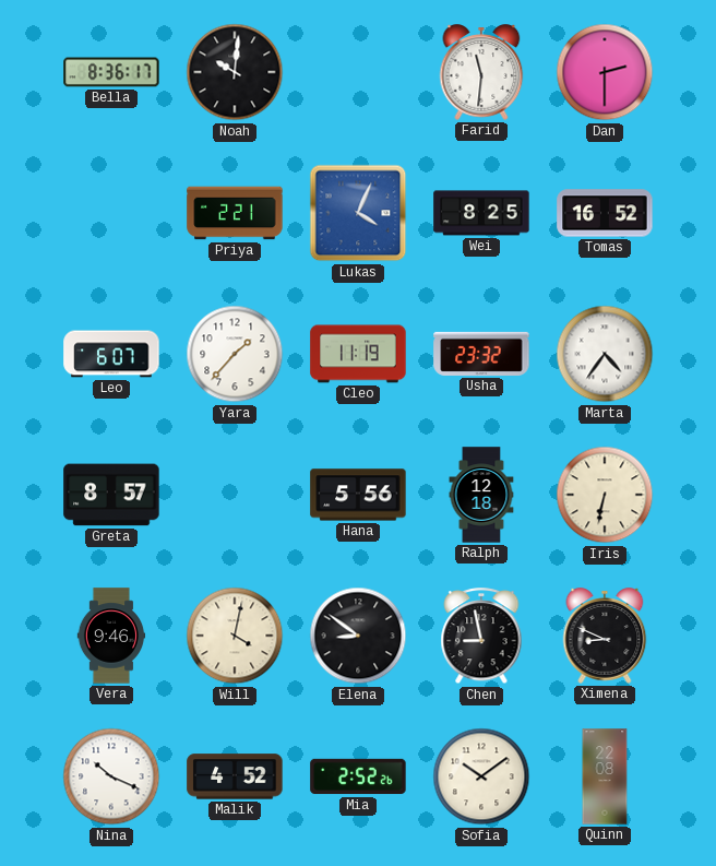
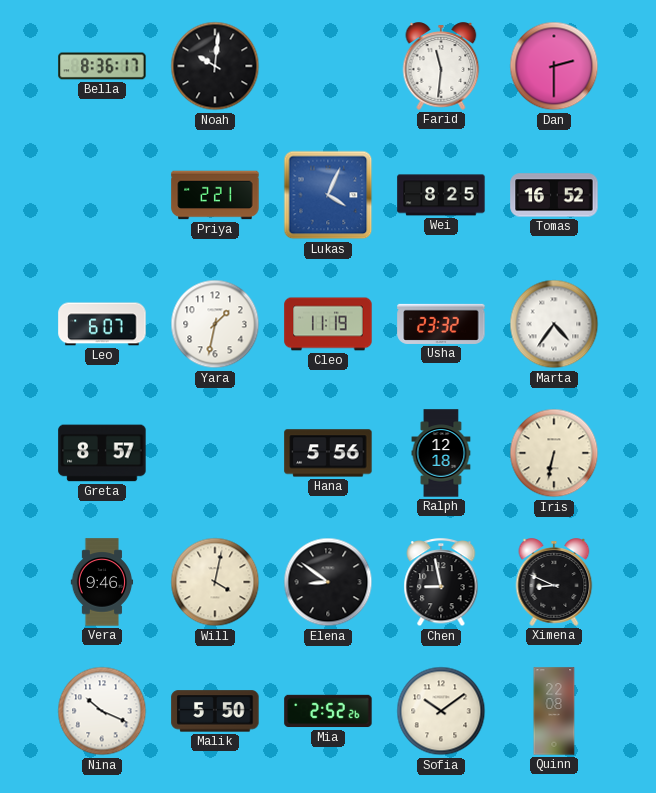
Yara: 1:37 -> 1:32 (215, 324)
Malik: 4:52 -> 5:50 (215, 711)
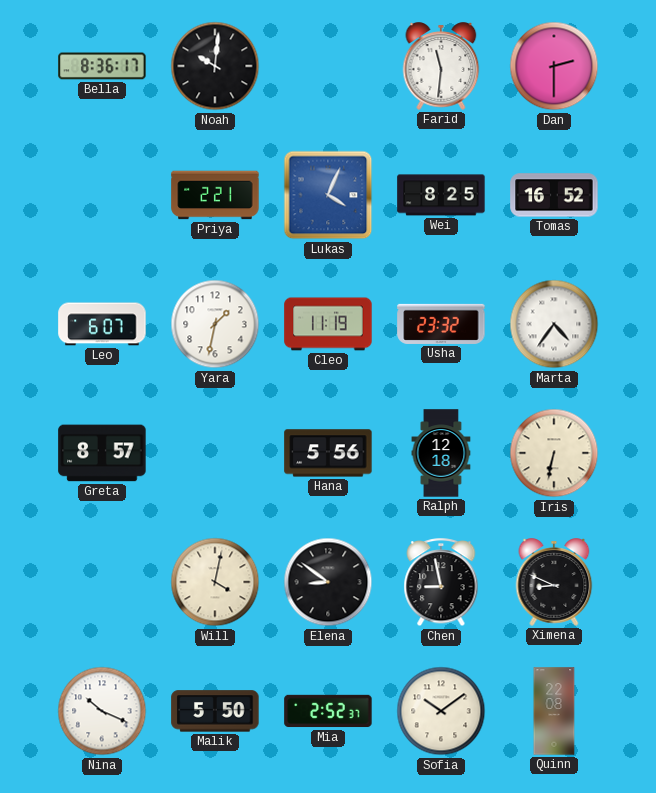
Vera: 9:46 -> none (102, 582)
Mia: 2:52:26 -> 2:52:37 (328, 711)
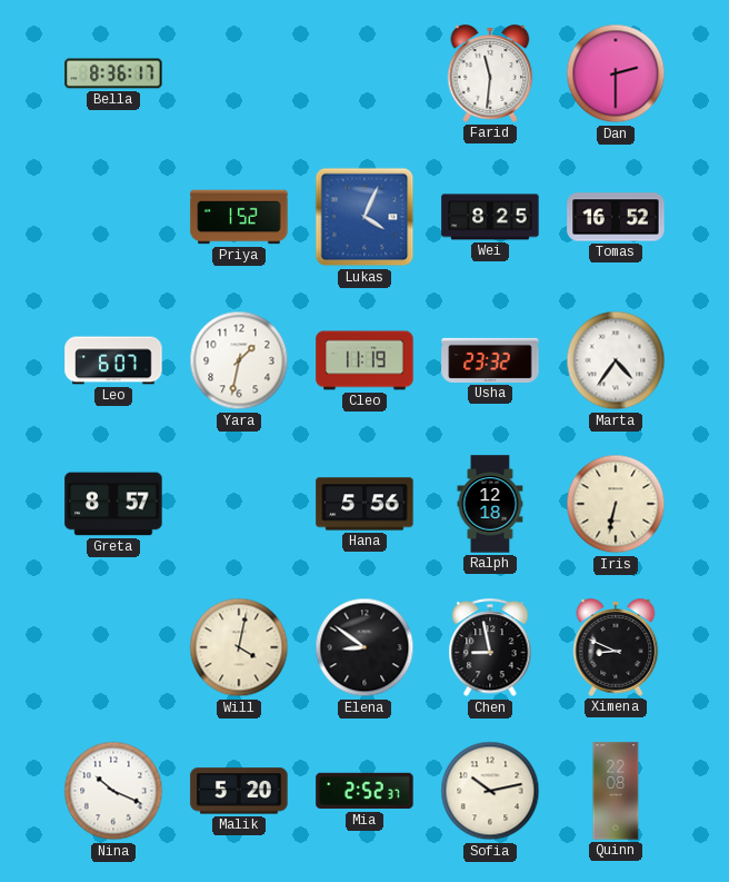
Noah: 10:01 -> none (215, 66)
Priya: 2:21 -> 1:52 (239, 217)
Malik: 5:50 -> 5:20 (239, 791)
Sofia: 10:09 -> 10:13 (490, 791)
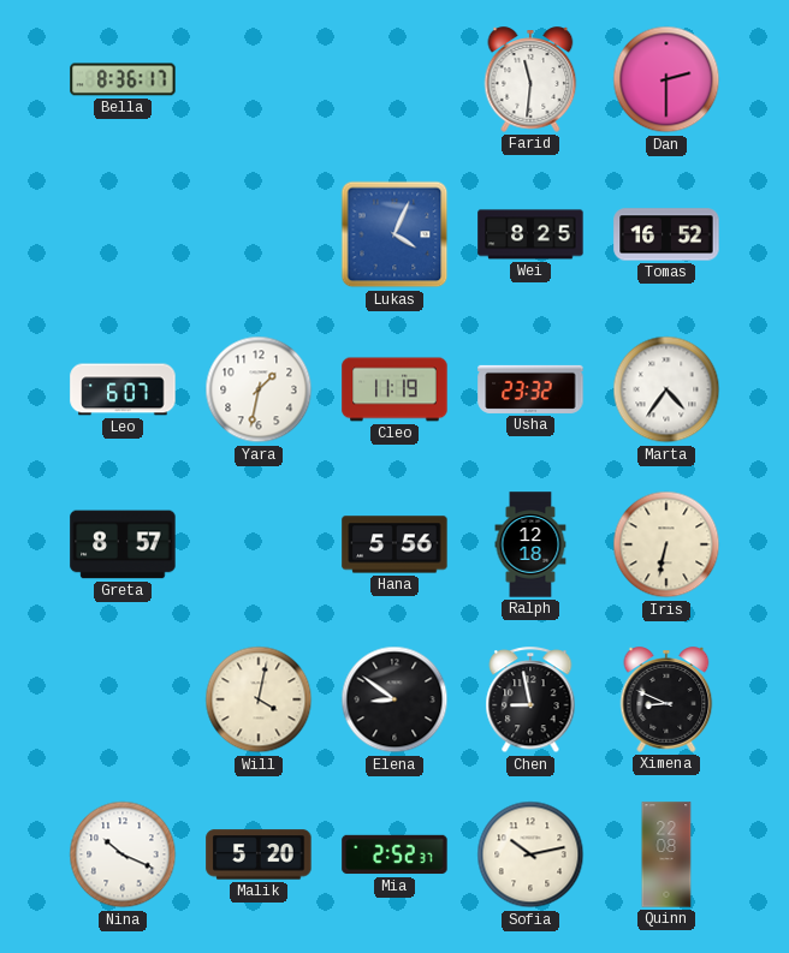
Priya: 1:52 -> none (239, 217)
